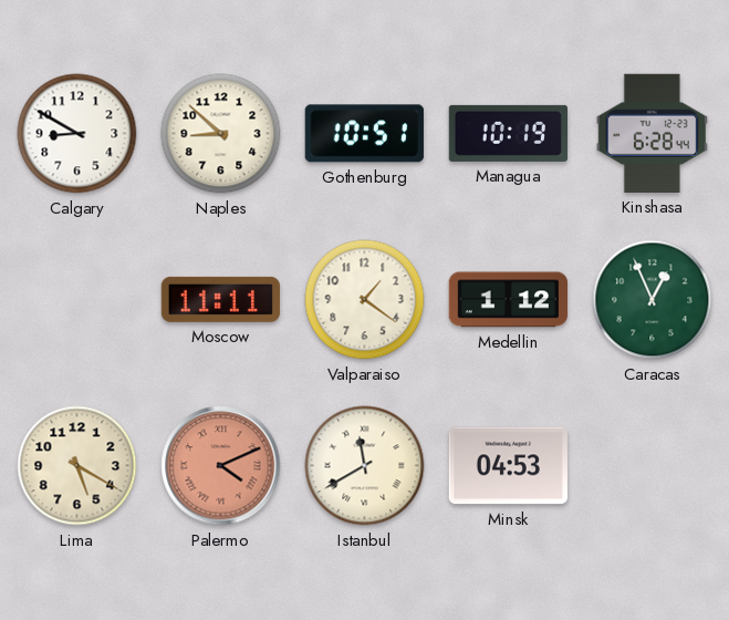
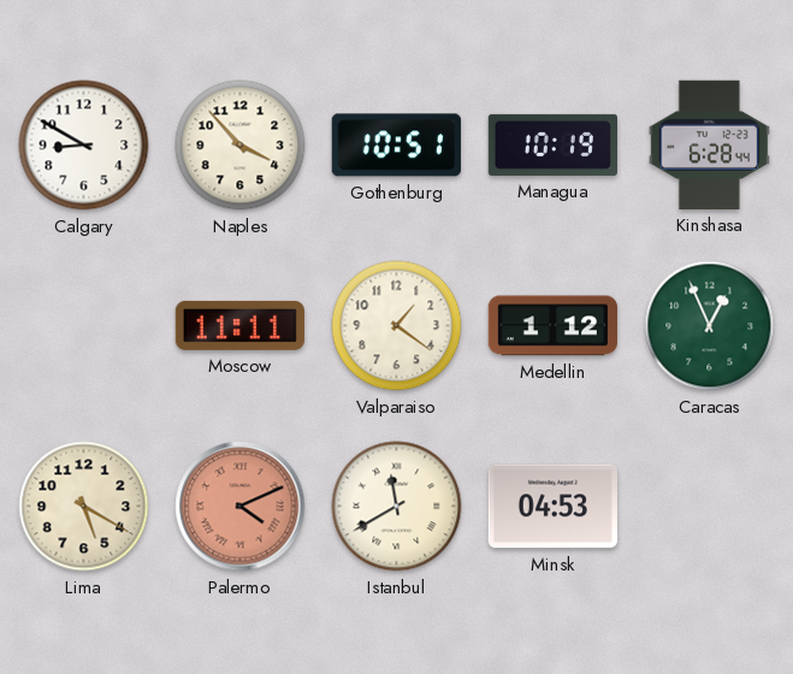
Naples: 8:52 -> 3:53 (241, 146)
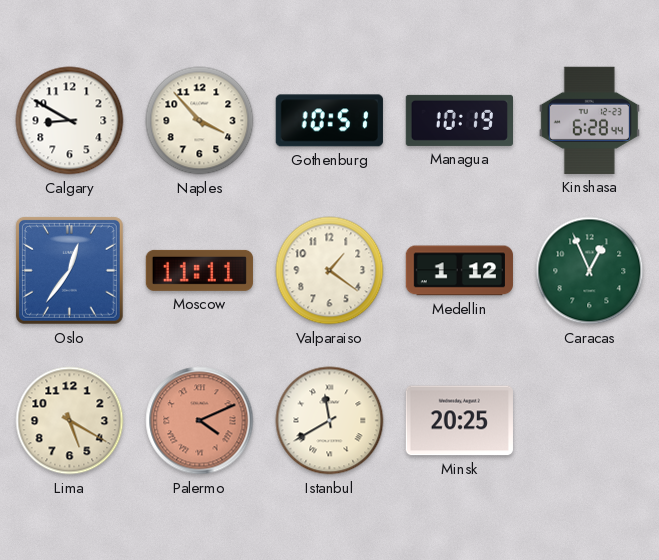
Oslo: none -> 12:36 (69, 270)
Minsk: 04:53 -> 20:25 (459, 421)
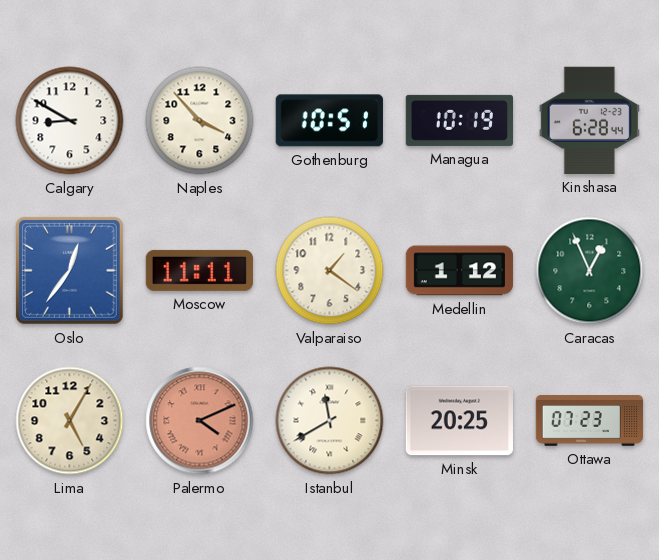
Lima: 5:20 -> 5:05 (70, 421)
Ottawa: none -> 07:23 (590, 421)
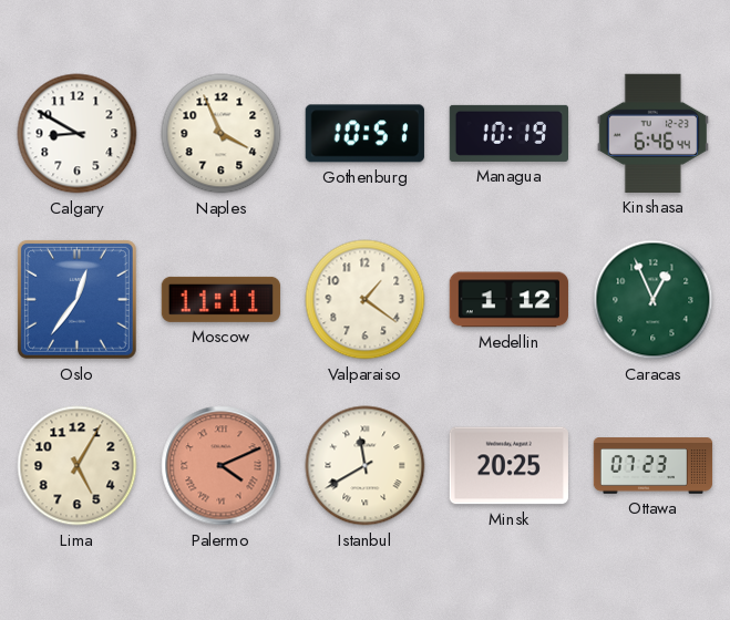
Naples: 3:53 -> 3:56 (222, 134)
Kinshasa: 6:28 -> 6:46 (652, 133)
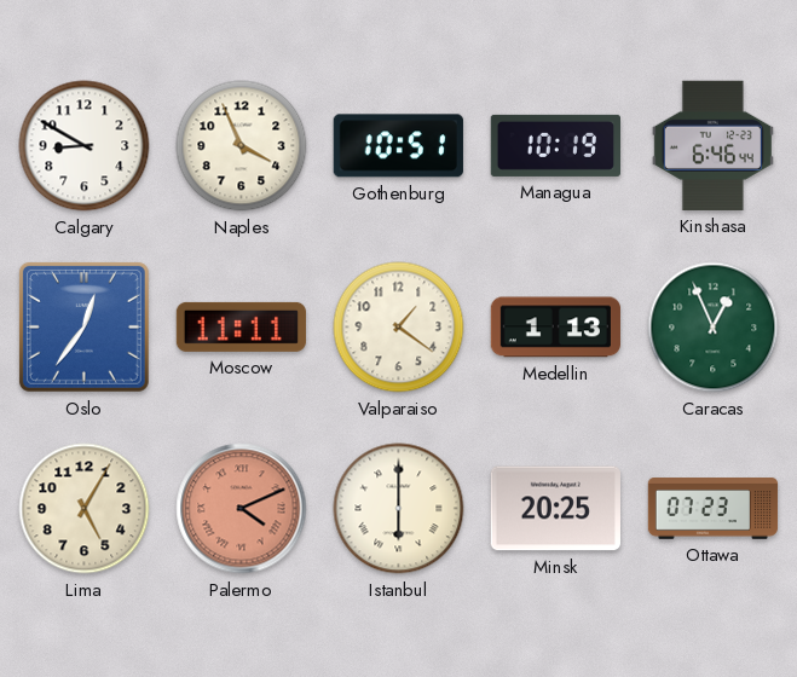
Medellin: 1:12 -> 1:13 (555, 328)
Istanbul: 11:40 -> 6:00 (399, 509)
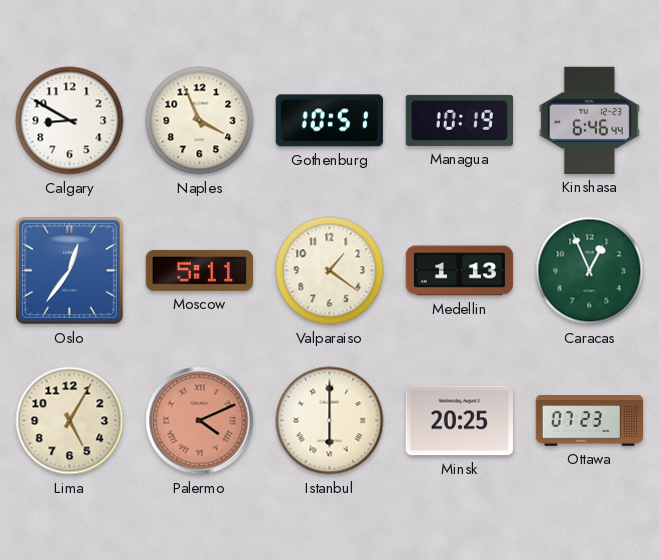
Moscow: 11:11 -> 5:11 (199, 270)
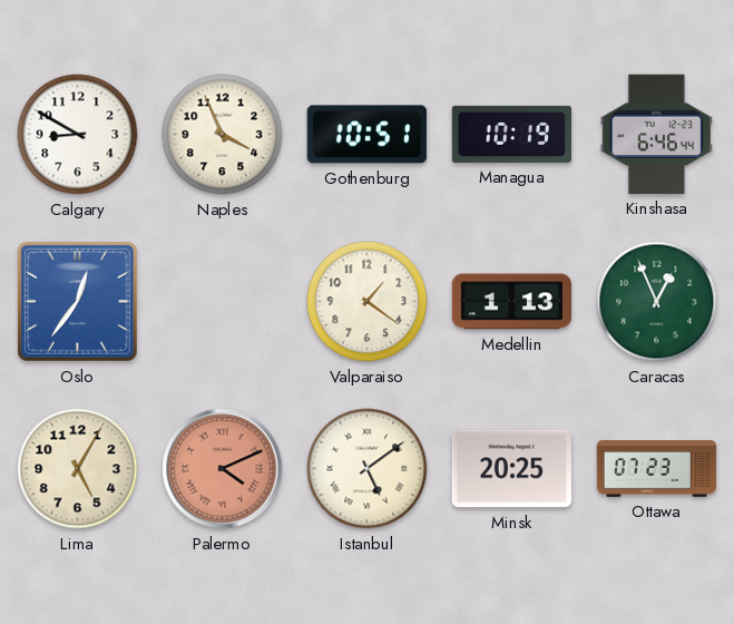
Moscow: 5:11 -> none (199, 270)
Istanbul: 6:00 -> 5:09 (368, 469)
